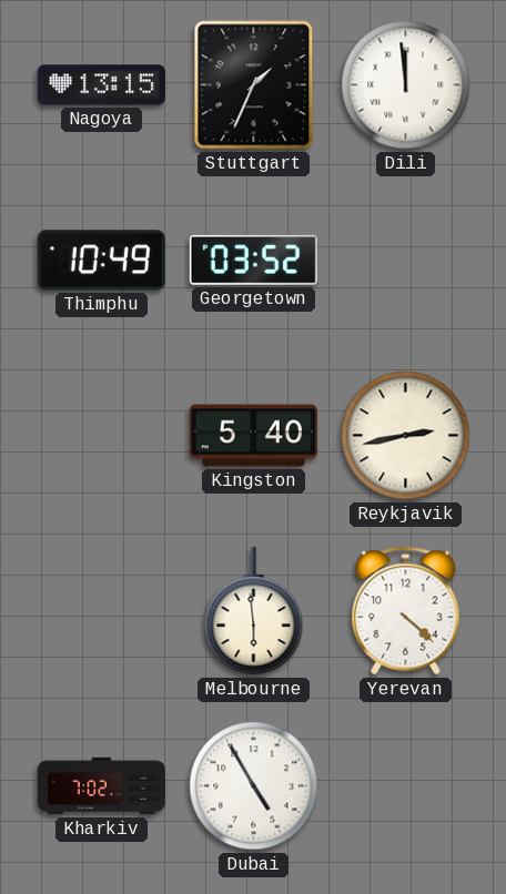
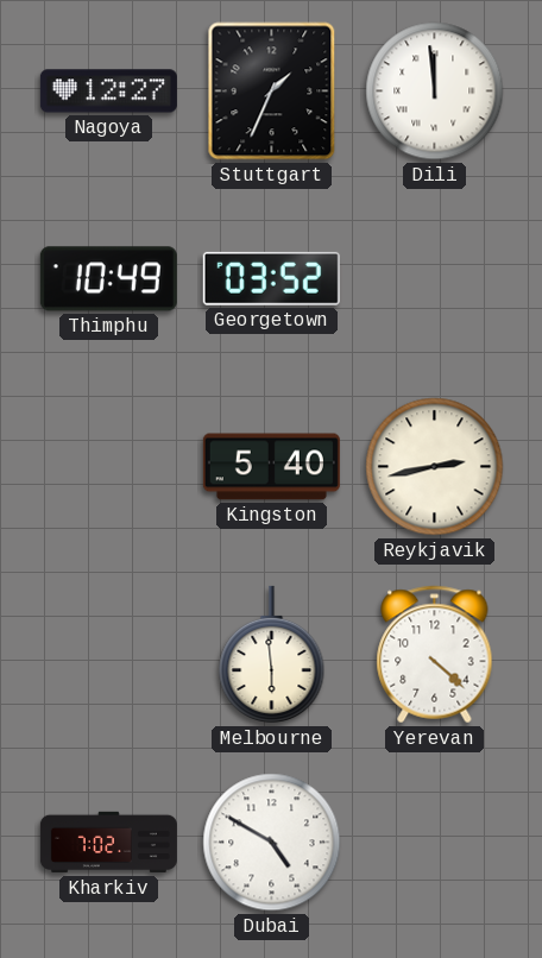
Nagoya: 13:15 -> 12:27 (108, 92)
Dubai: 4:55 -> 4:50 (272, 843)
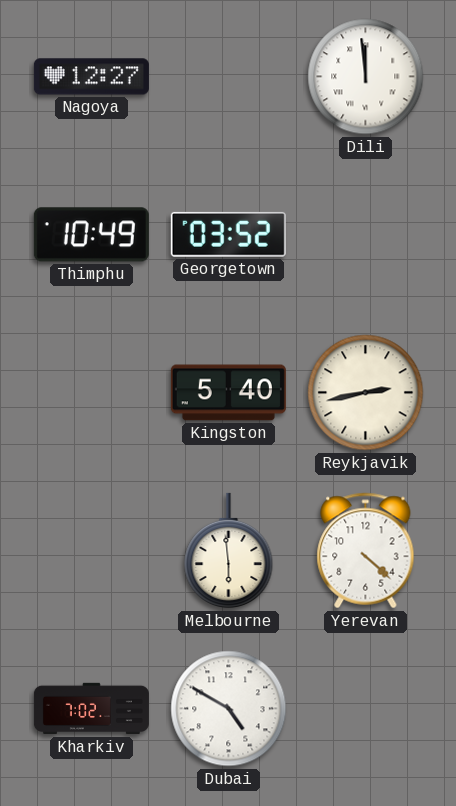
Stuttgart: 1:34 -> none (272, 92)
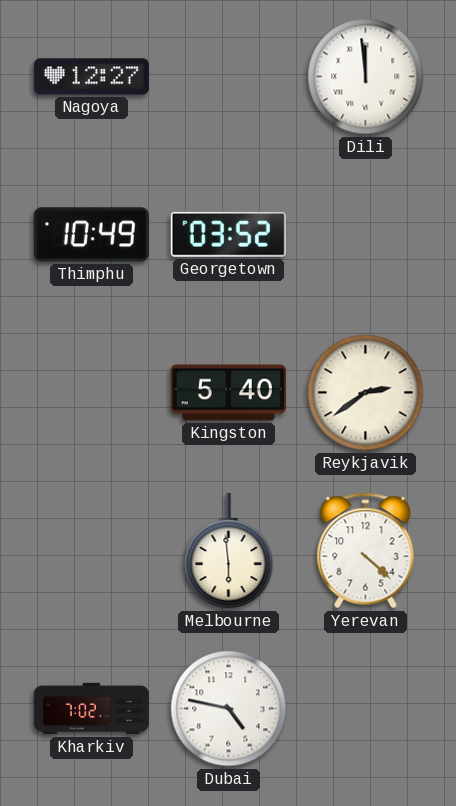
Reykjavik: 2:43 -> 2:39 (366, 393)
Dubai: 4:50 -> 4:47 (229, 709)
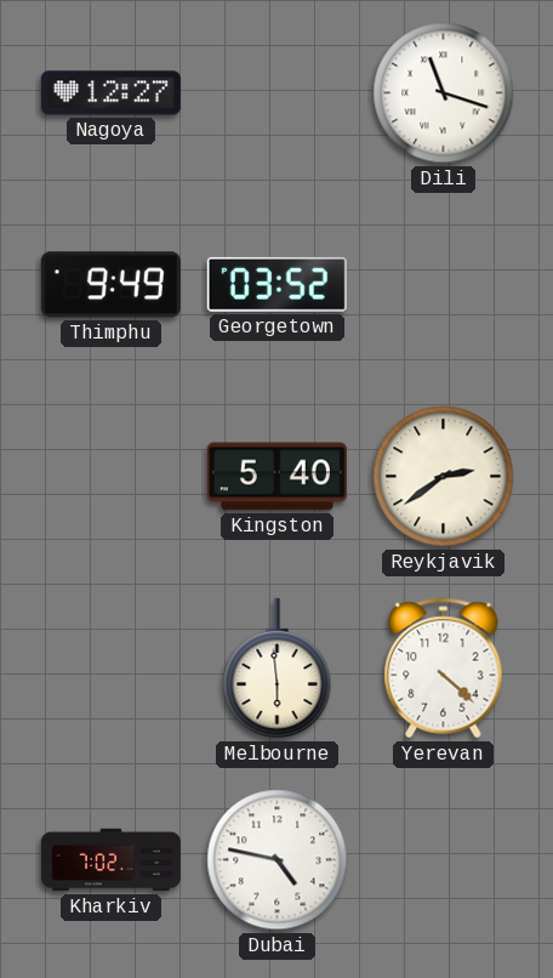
Dili: 11:59 -> 11:18 (444, 93)
Thimphu: 10:49 -> 9:49 (110, 285)
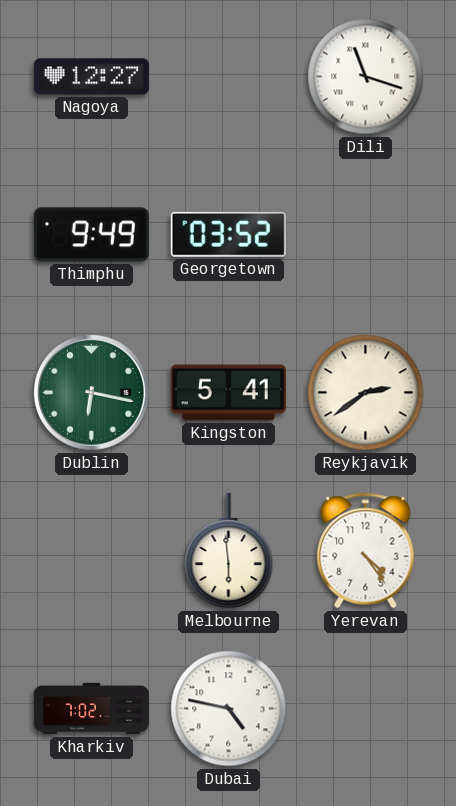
Dublin: none -> 6:17 (92, 393)
Kingston: 5:40 -> 5:41 (228, 393)
Yerevan: 4:22 -> 4:24 (366, 551)
